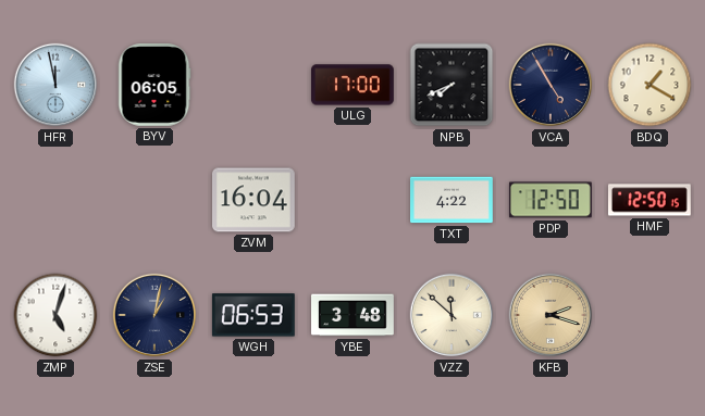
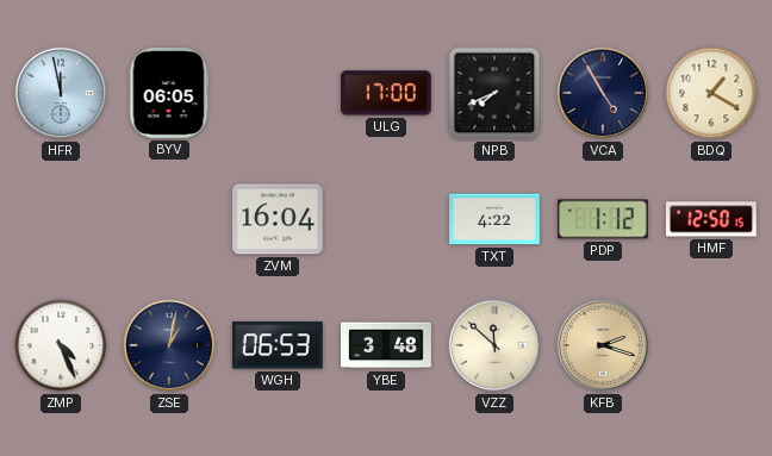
PDP: 12:50 -> 1:12 (603, 219)
ZMP: 5:03 -> 4:26 (61, 345)
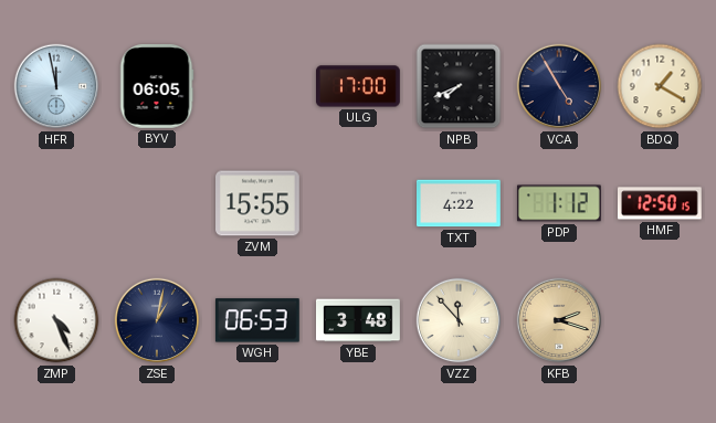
ZVM: 16:04 -> 15:55 (259, 203)
VZZ: 11:52 -> 11:53 (459, 320)
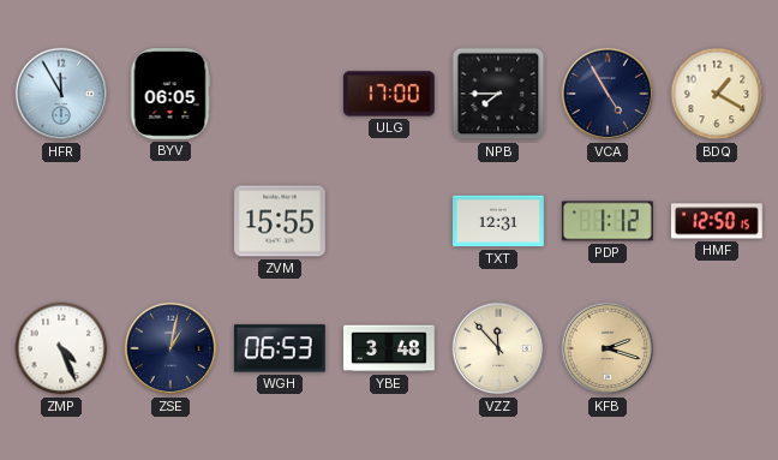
HFR: 11:58 -> 11:55 (61, 94)
NPB: 7:41 -> 7:45 (498, 94)
TXT: 4:22 -> 12:31 (499, 221)
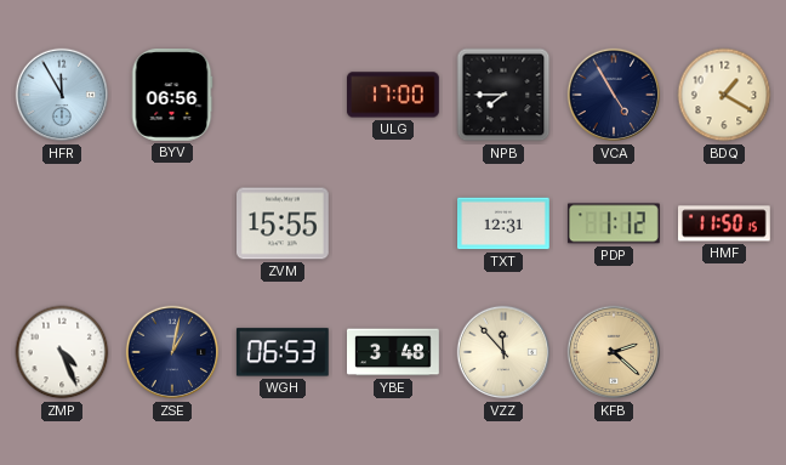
BYV: 06:05 -> 06:56 (172, 96)
HMF: 12:50 -> 11:50 (724, 223)
KFB: 2:18 -> 2:22 (614, 352)
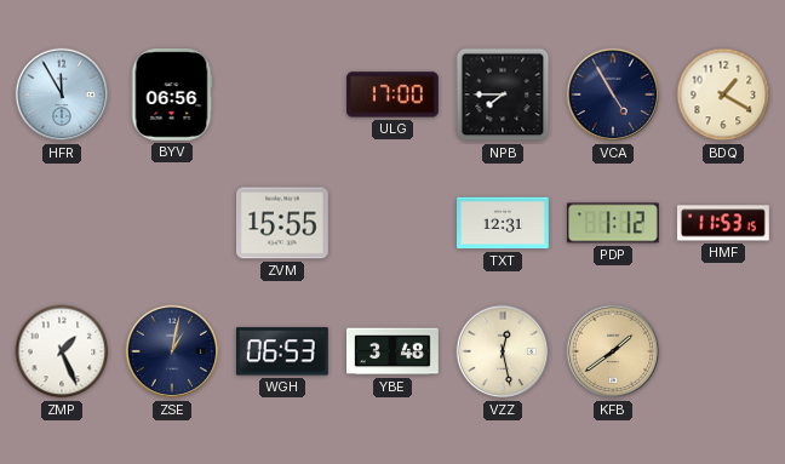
HMF: 11:50 -> 11:53 (723, 223)
ZMP: 4:26 -> 1:26 (62, 351)
VZZ: 11:53 -> 12:28 (503, 351)
KFB: 2:22 -> 1:39 (613, 351)
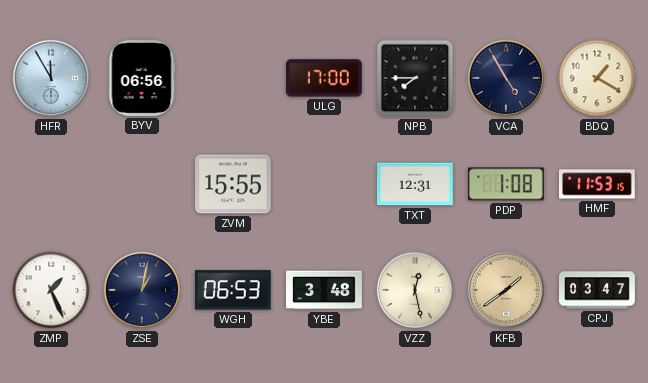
PDP: 1:12 -> 1:08 (506, 184)
CPJ: none -> 03:47 (598, 290)
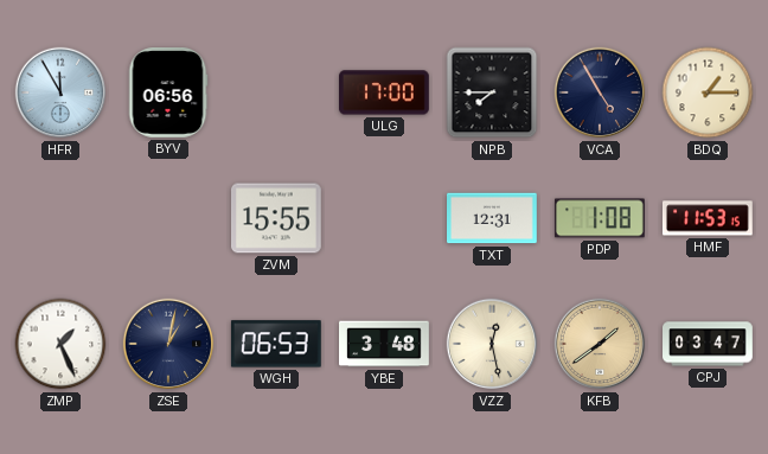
BDQ: 1:20 -> 1:15 (708, 92)
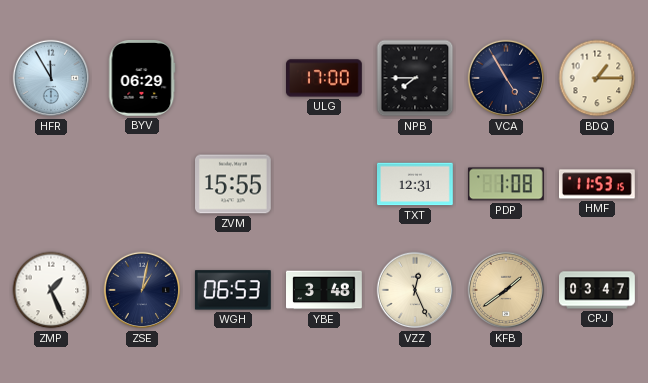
BYV: 06:56 -> 06:29 (142, 79)
VZZ: 12:28 -> 12:26 (415, 290)
